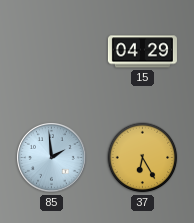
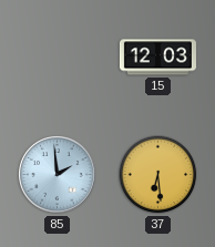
15: 04:29 -> 12:03 (157, 58)
37: 6:25 -> 6:29 (158, 175)
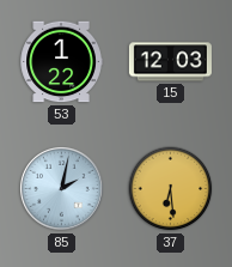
53: none -> 1:22 (61, 62)
85: 1:59 -> 2:02 (61, 188)
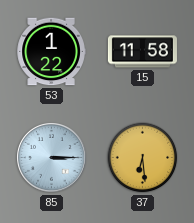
15: 12:03 -> 11:58 (142, 52)
85: 2:02 -> 3:15 (51, 157)
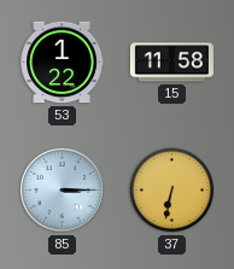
37: 6:29 -> 6:32 (172, 191)
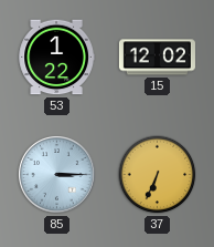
15: 11:58 -> 12:02 (157, 58)
37: 6:32 -> 6:34 (158, 175)
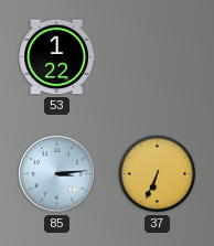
15: 12:02 -> none (157, 58)
85: 3:15 -> 3:14 (56, 173)
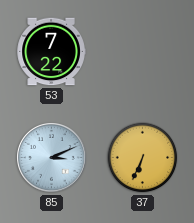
53: 1:22 -> 7:22 (51, 52)
85: 3:14 -> 3:11 (51, 157)
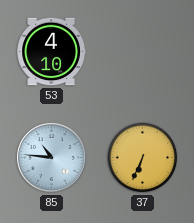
53: 7:22 -> 4:10 (51, 52)
85: 3:11 -> 10:46 (51, 157)
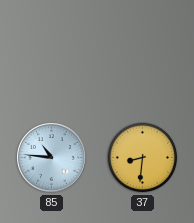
53: 4:10 -> none (51, 52)
37: 6:34 -> 8:31 (143, 158)
